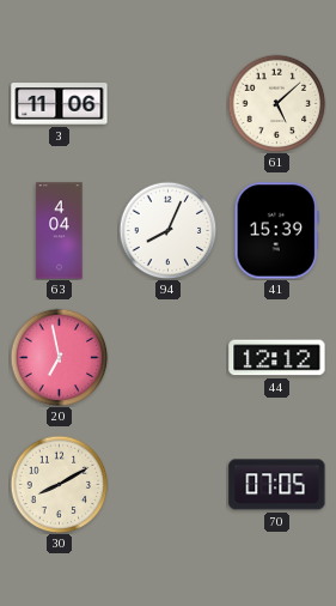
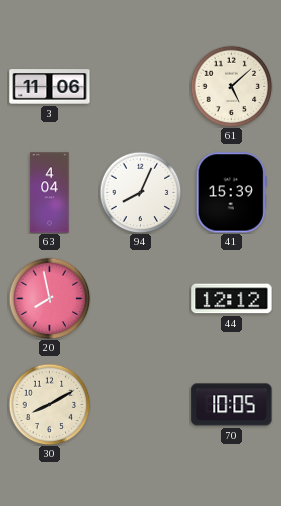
20: 6:58 -> 7:58 (49, 298)
70: 07:05 -> 10:05 (232, 405)
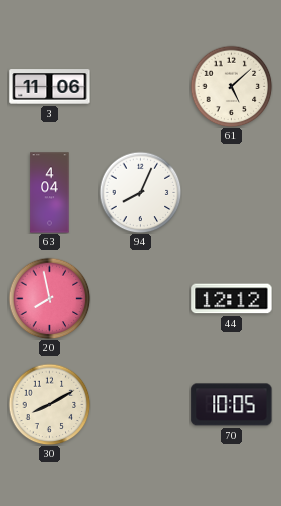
41: 15:39 -> none (231, 193)
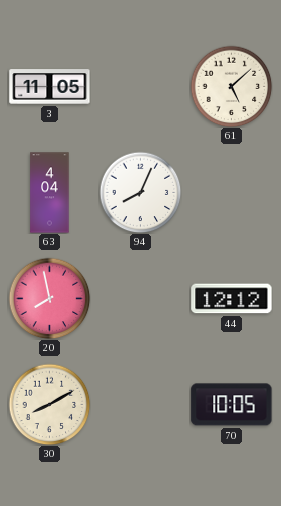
3: 11:06 -> 11:05 (50, 87)
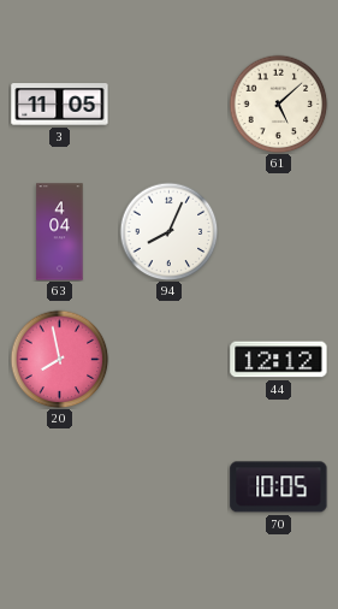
30: 8:10 -> none (49, 404)
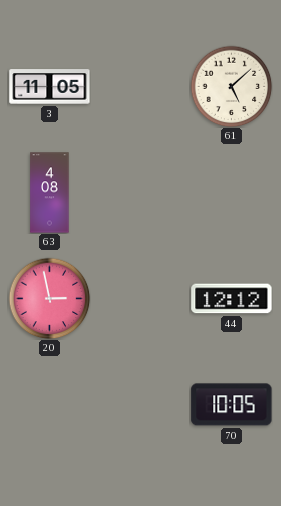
63: 4:04 -> 4:08 (50, 193)
94: 8:04 -> none (168, 231)
20: 7:58 -> 2:58 (49, 298)
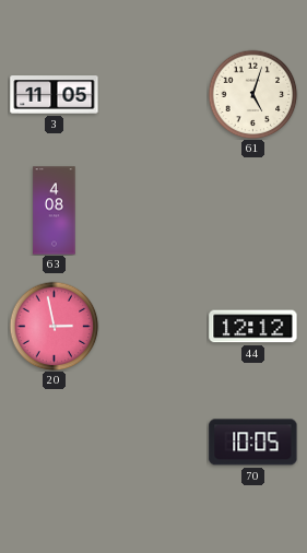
61: 5:08 -> 5:03 (252, 94)
